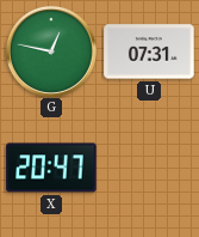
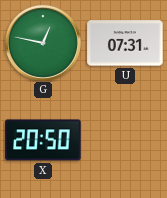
X: 20:47 -> 20:50 (43, 140)
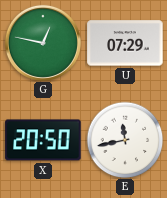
U: 07:31 -> 07:29 (125, 43)
E: none -> 11:43 (125, 140)
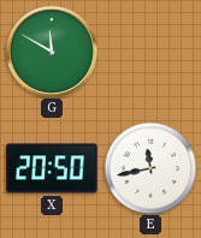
G: 12:47 -> 11:50 (52, 52)
U: 07:29 -> none (125, 43)
